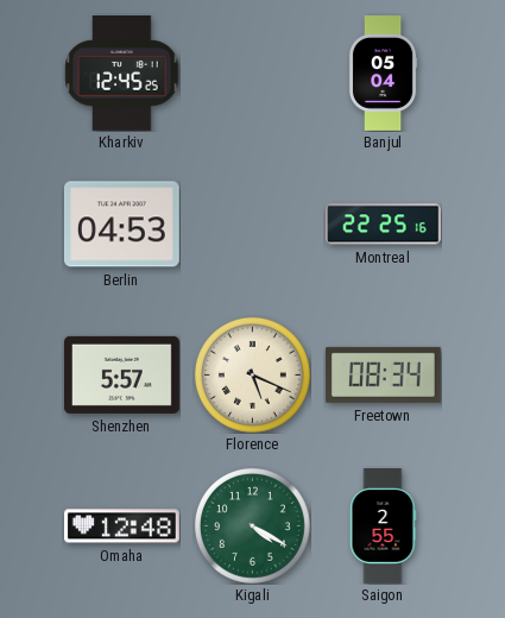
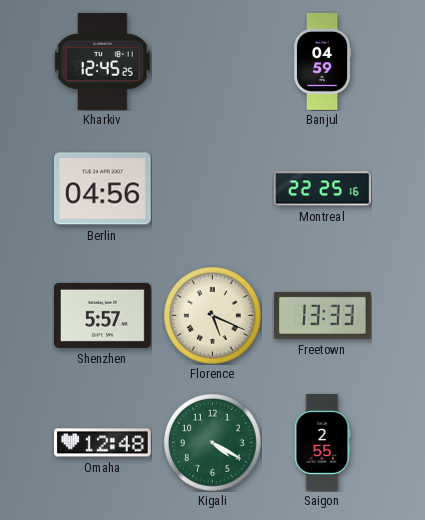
Banjul: 05:04 -> 04:59 (322, 62)
Berlin: 04:53 -> 04:56 (102, 189)
Freetown: 08:34 -> 13:33 (323, 315)
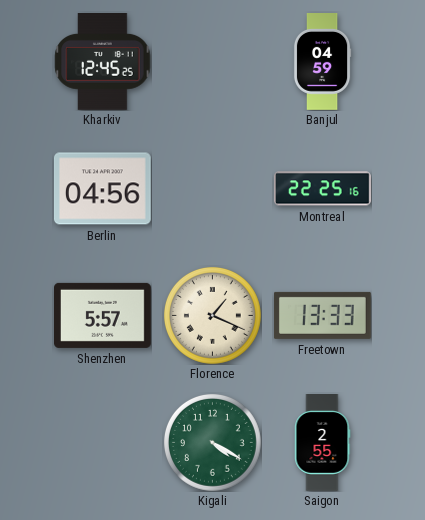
Florence: 5:19 -> 1:19 (212, 315)
Omaha: 12:48 -> none (103, 443)
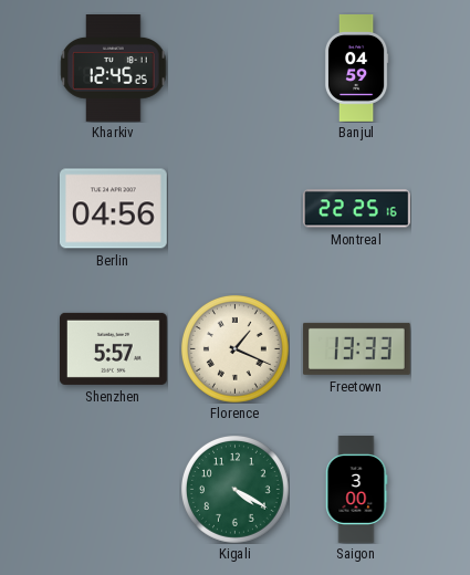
Saigon: 2:55 -> 3:00 (356, 490)
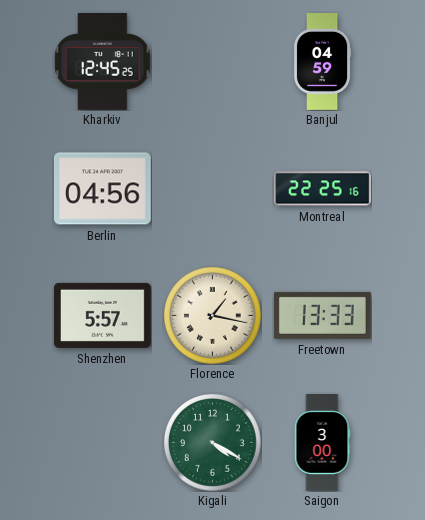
Florence: 1:19 -> 1:17 (212, 315)
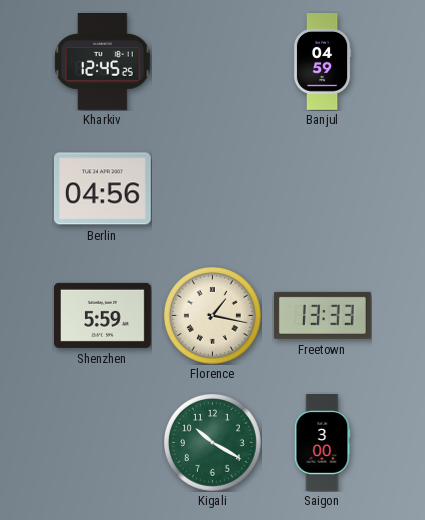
Montreal: 22:25 -> none (322, 189)
Shenzhen: 5:57 -> 5:59 (103, 315)
Kigali: 4:20 -> 10:20 (212, 442)
